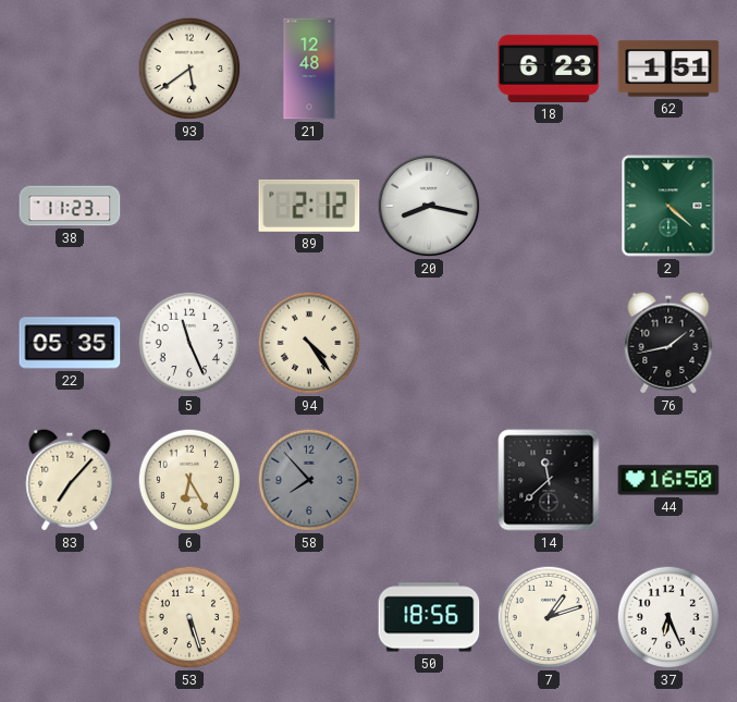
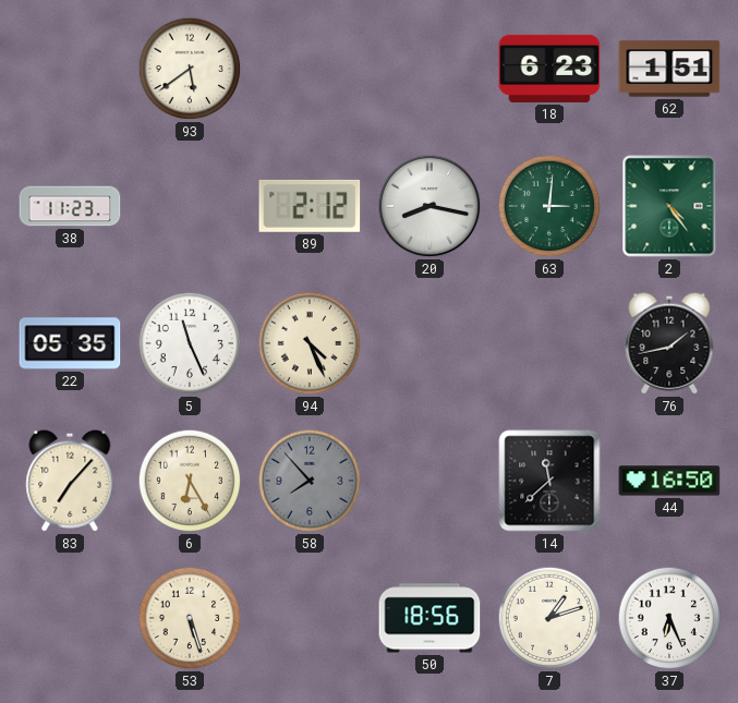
21: 12:48 -> none (309, 69)
63: none -> 3:01 (549, 206)
2: 4:22 -> 4:24 (669, 206)
94: 4:24 -> 4:26 (310, 343)
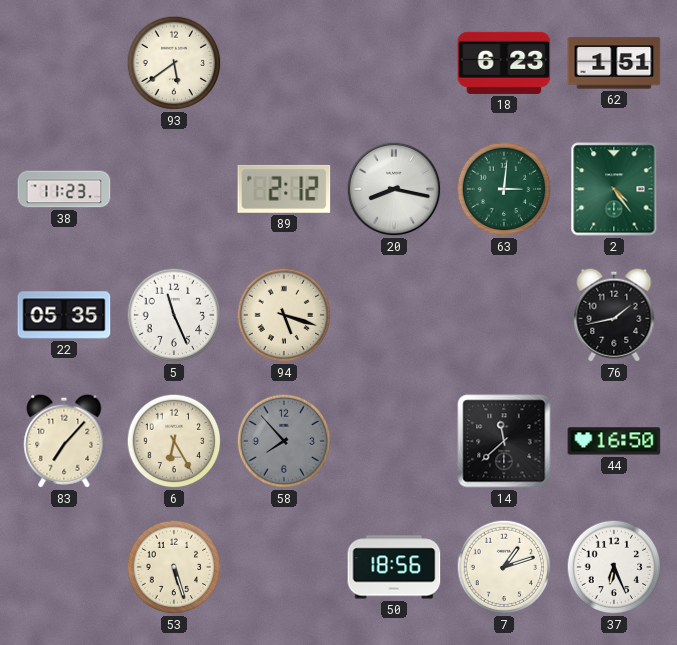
94: 4:26 -> 5:18 (284, 315)
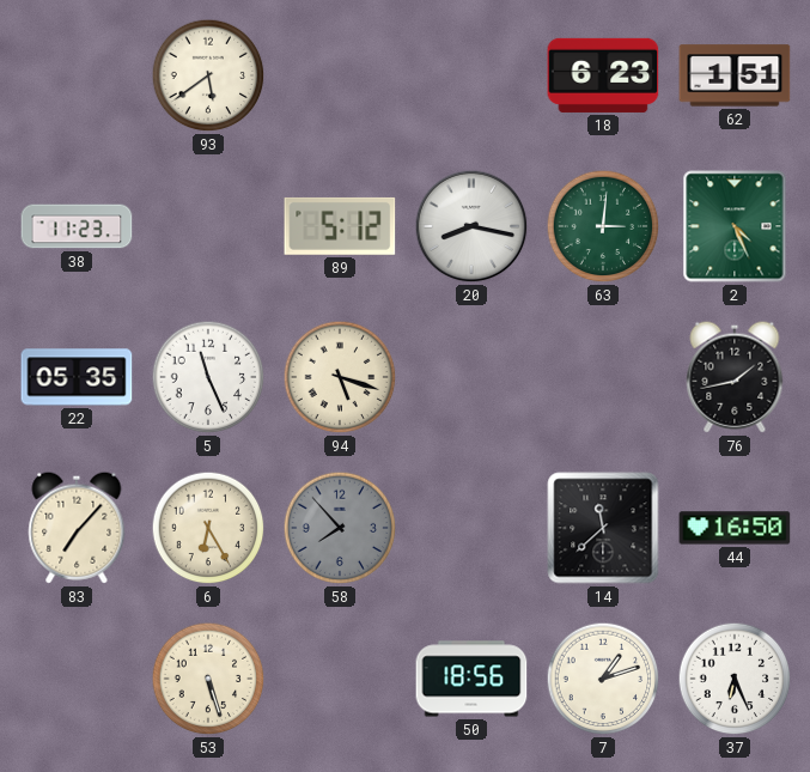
89: 2:12 -> 5:12 (340, 226)
2: 4:24 -> 4:26 (735, 226)
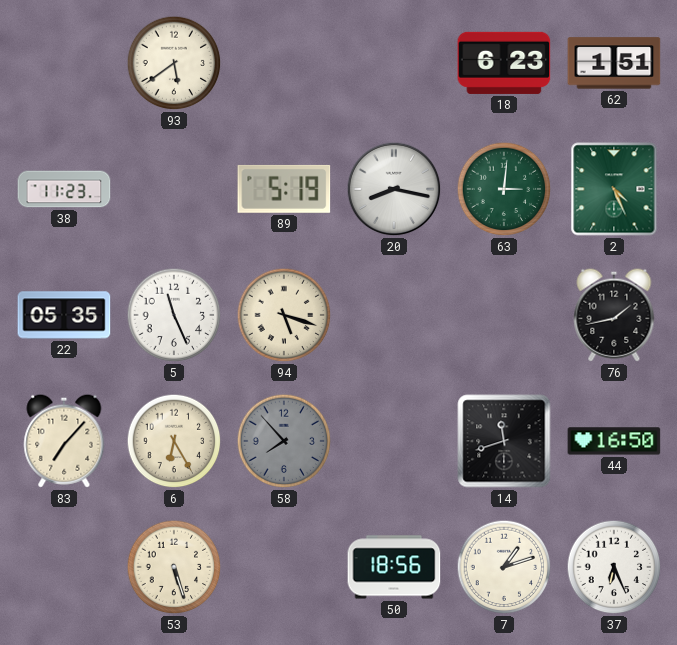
89: 5:12 -> 5:19 (284, 189)
14: 11:38 -> 11:42 (504, 441)
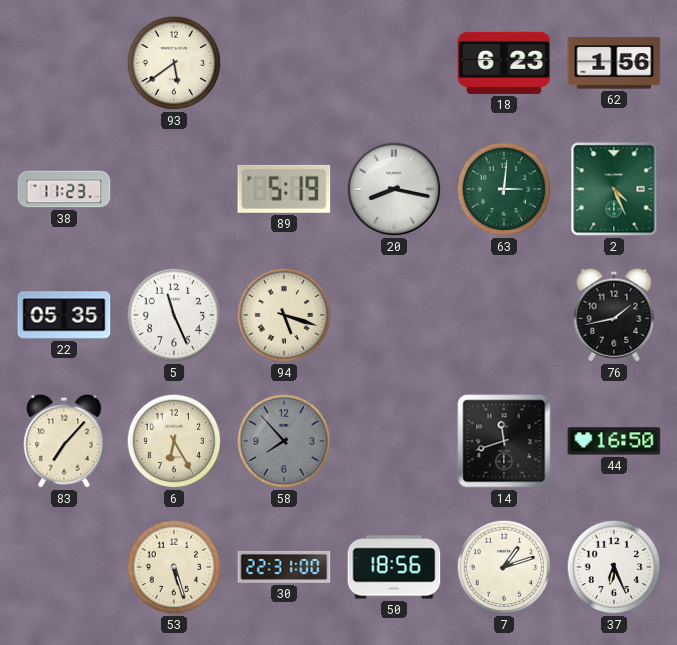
62: 1:51 -> 1:56 (614, 63)
30: none -> 22:31 (284, 567)
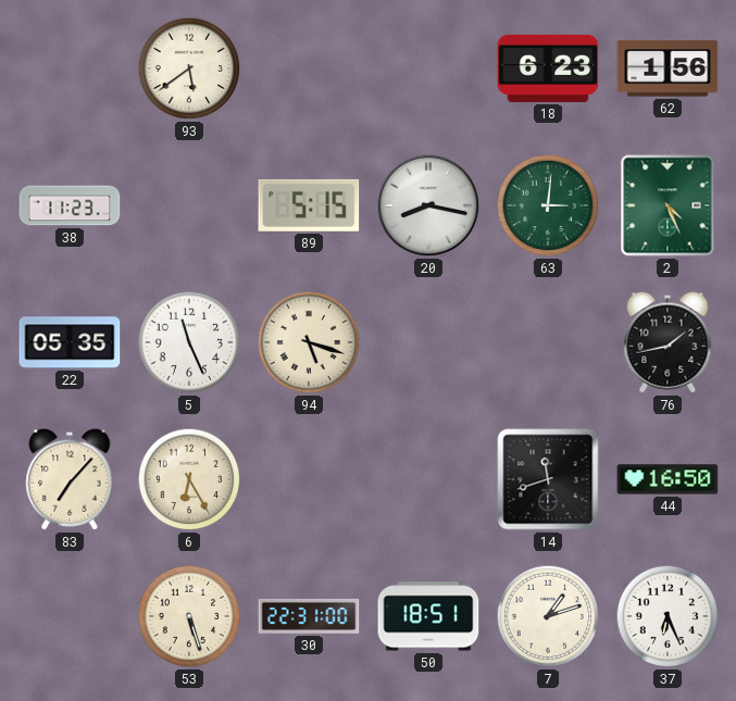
89: 5:19 -> 5:15 (309, 205)
58: 7:53 -> none (284, 441)
50: 18:56 -> 18:51 (428, 616)
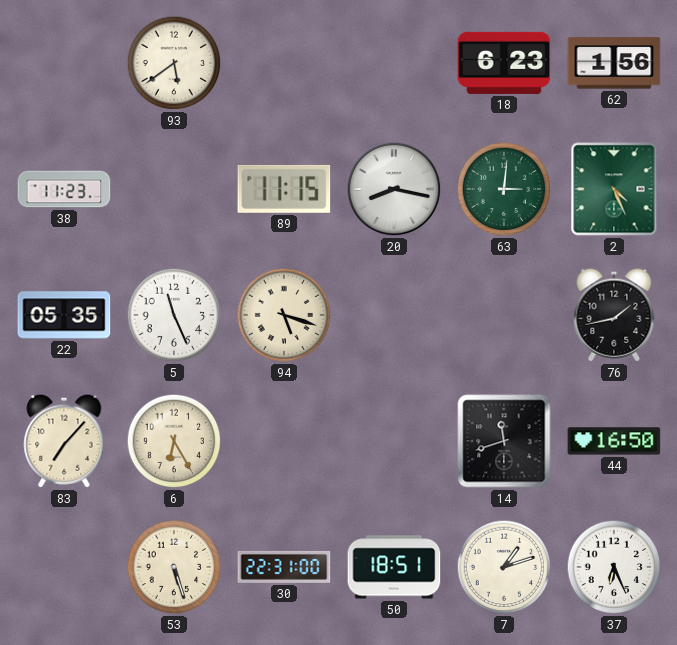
89: 5:15 -> 11:15 (284, 189)
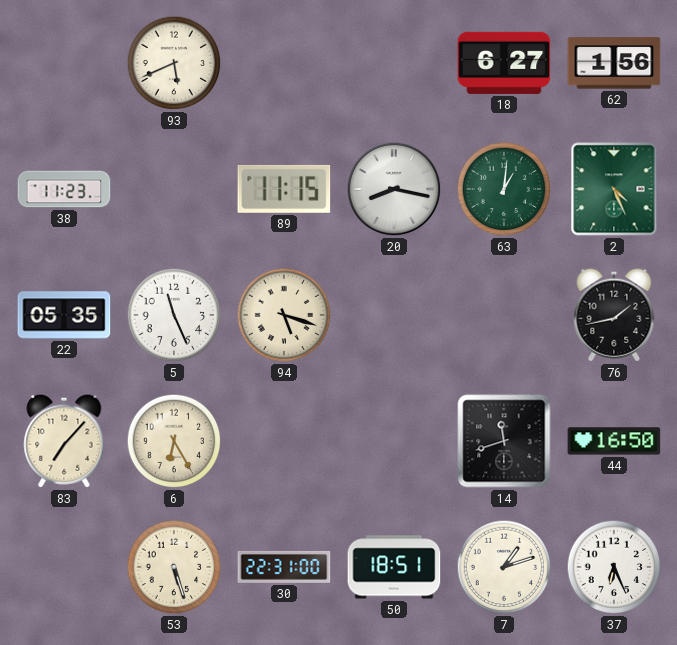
93: 5:39 -> 5:41 (174, 63)
18: 6:23 -> 6:27 (504, 63)
63: 3:01 -> 1:01 (504, 189)
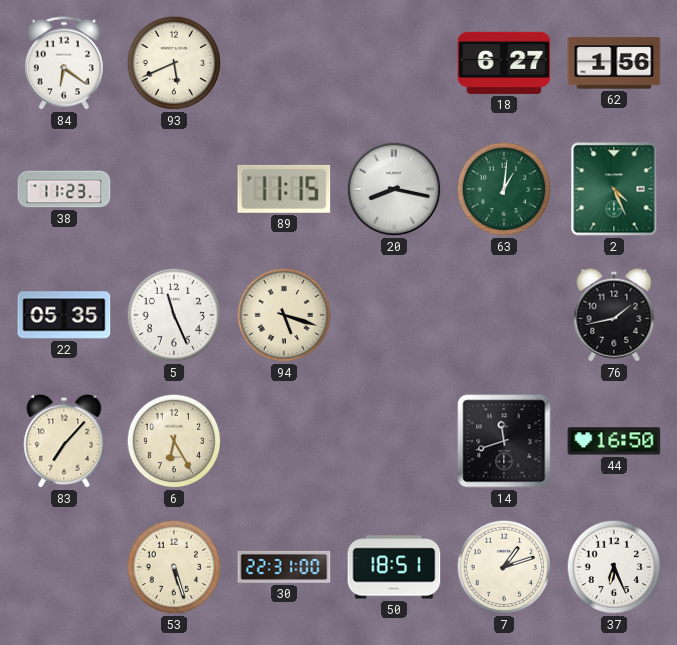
84: none -> 6:21 (64, 63)
